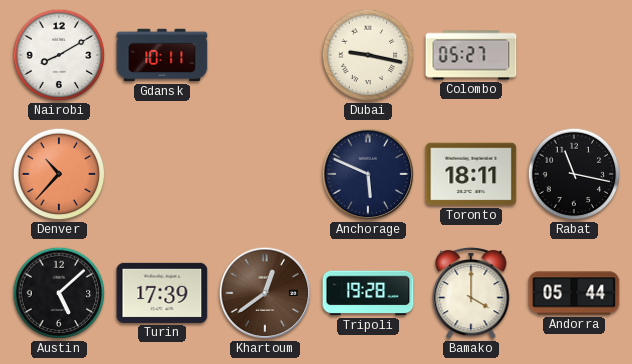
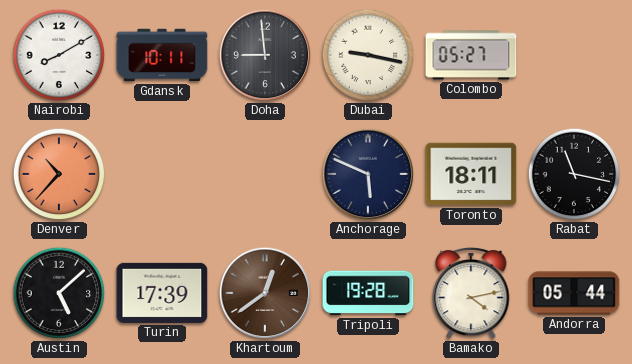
Doha: none -> 8:59 (265, 55)
Bamako: 4:00 -> 4:13 (471, 293)
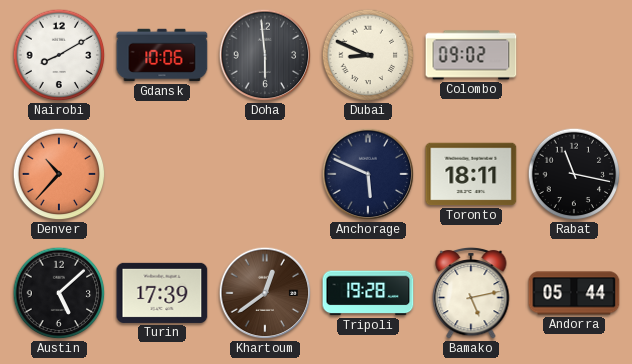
Gdansk: 10:11 -> 10:06 (162, 55)
Doha: 8:59 -> 5:59 (265, 55)
Dubai: 9:17 -> 8:49 (368, 55)
Colombo: 05:27 -> 09:02 (471, 55)
Bamako: 4:13 -> 5:13 (471, 293)
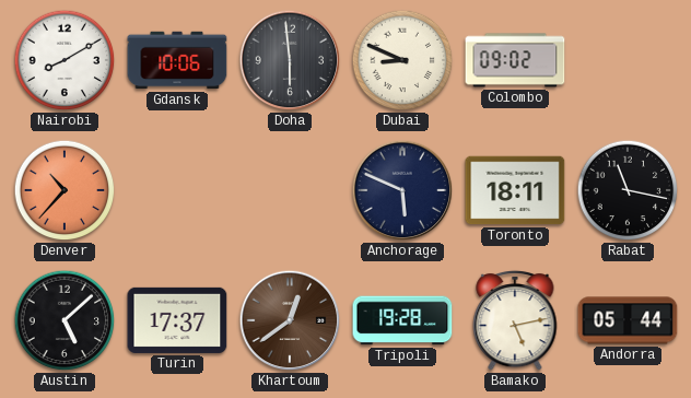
Turin: 17:39 -> 17:37 (177, 320)
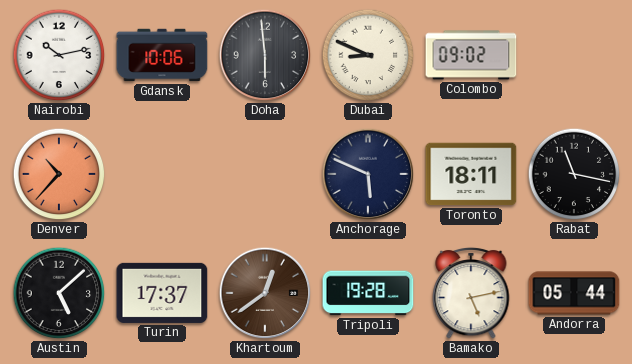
Nairobi: 8:10 -> 10:13 (59, 55)
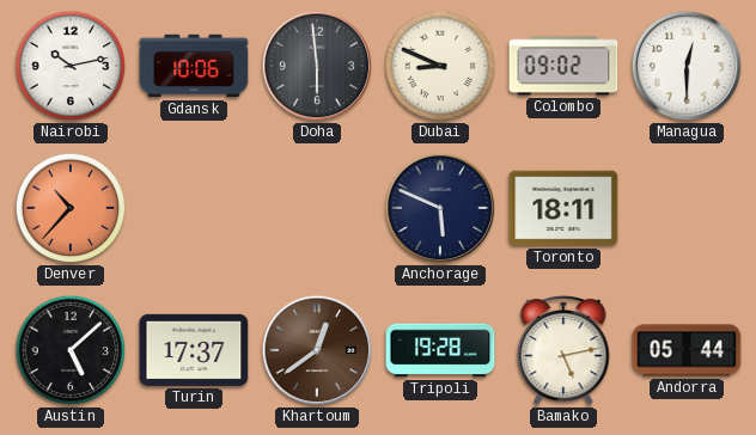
Managua: none -> 12:30 (687, 66)
Rabat: 11:17 -> none (574, 174)
